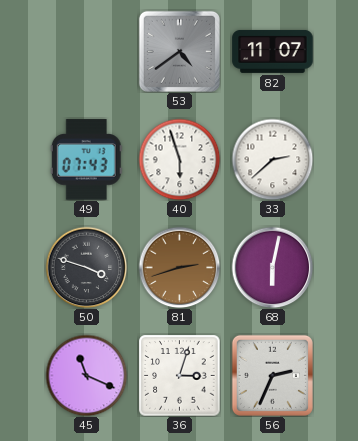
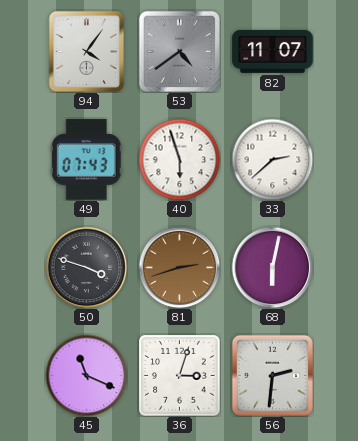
94: none -> 4:06 (86, 51)
56: 2:34 -> 2:31 (272, 375)
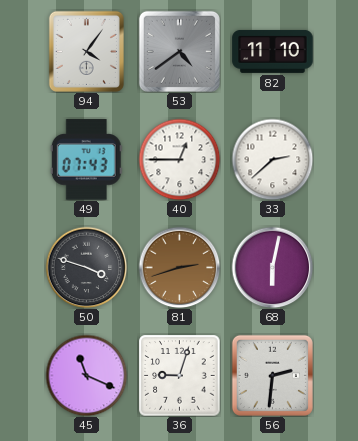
82: 11:07 -> 11:10 (273, 51)
40: 5:57 -> 12:45 (179, 159)
36: 3:03 -> 9:03 (180, 376)
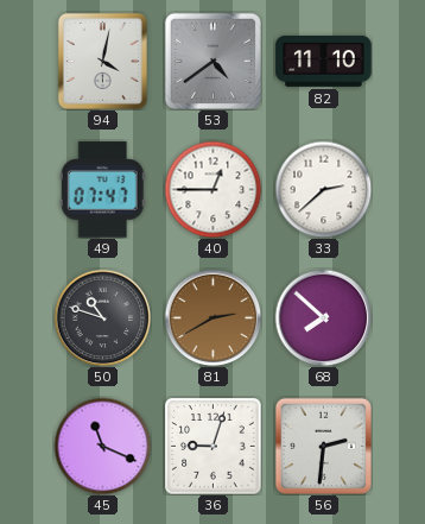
94: 4:06 -> 4:02 (102, 61)
49: 07:43 -> 07:47 (102, 190)
50: 3:48 -> 10:48 (102, 317)
81: 2:42 -> 2:40 (213, 317)
68: 6:02 -> 7:52 (323, 317)
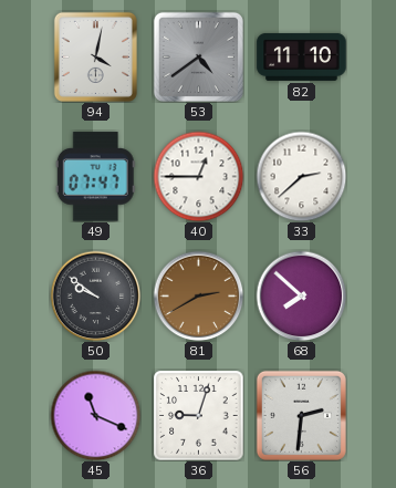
50: 10:48 -> 9:51 (95, 295)
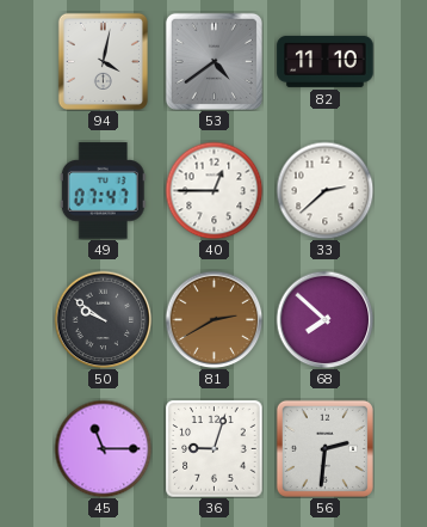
45: 11:19 -> 11:15 (103, 448)
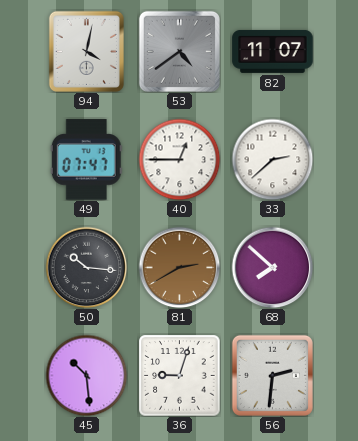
82: 11:10 -> 11:07 (273, 51)
50: 9:51 -> 10:16 (86, 267)
45: 11:15 -> 10:29 (86, 375)
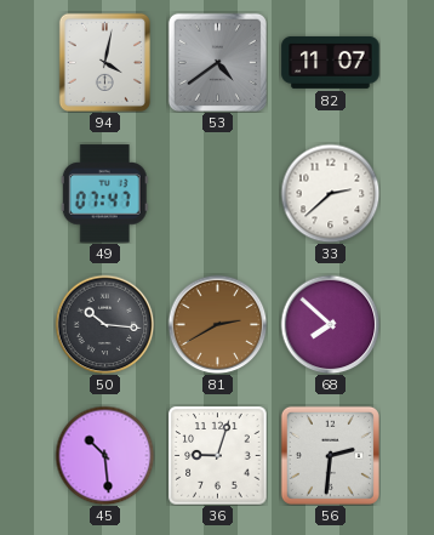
40: 12:45 -> none (179, 159)
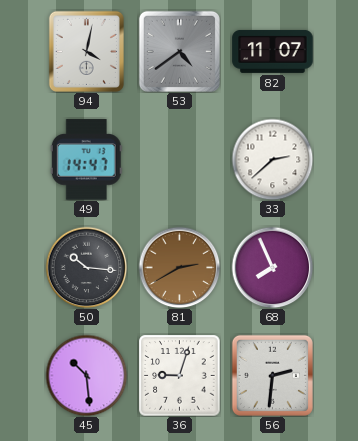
49: 07:47 -> 14:47 (86, 160)
68: 7:52 -> 7:56 (272, 267)
